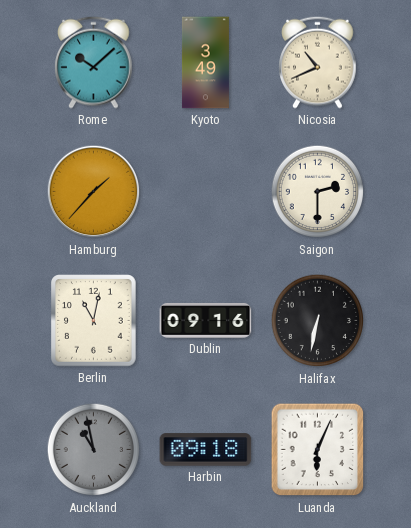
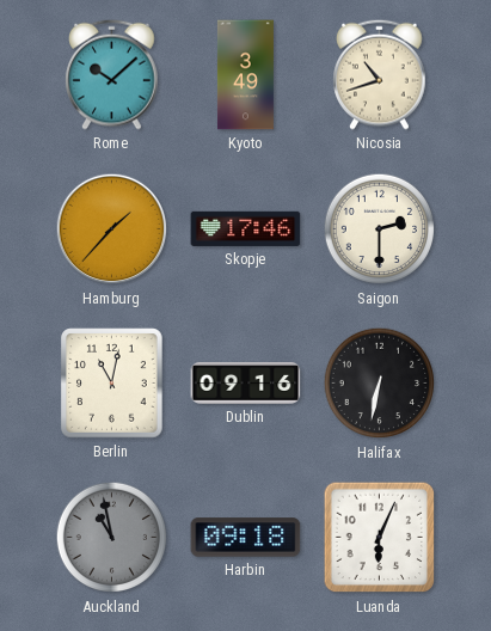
Nicosia: 10:41 -> 10:42 (380, 74)
Skopje: none -> 17:46 (246, 228)
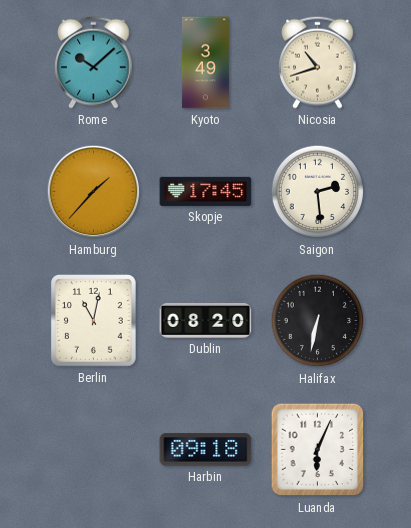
Skopje: 17:46 -> 17:45 (206, 191)
Saigon: 2:30 -> 2:29 (318, 192)
Dublin: 09:16 -> 08:20 (206, 321)
Auckland: 10:58 -> none (112, 538)
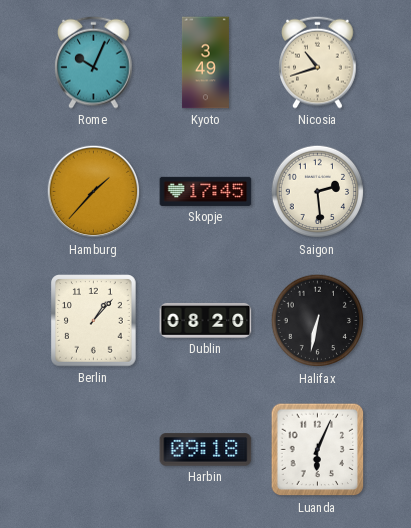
Rome: 10:08 -> 10:04 (94, 62)
Berlin: 11:02 -> 1:07 (94, 321)
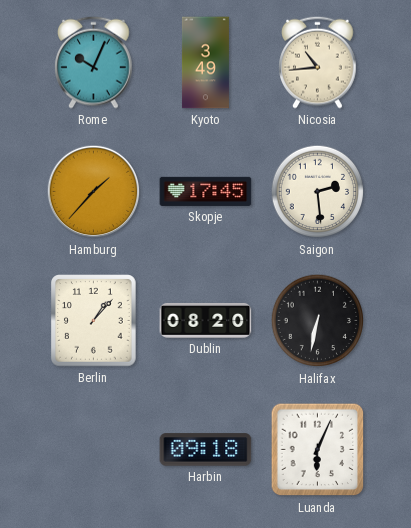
Nicosia: 10:42 -> 10:44 (318, 62)
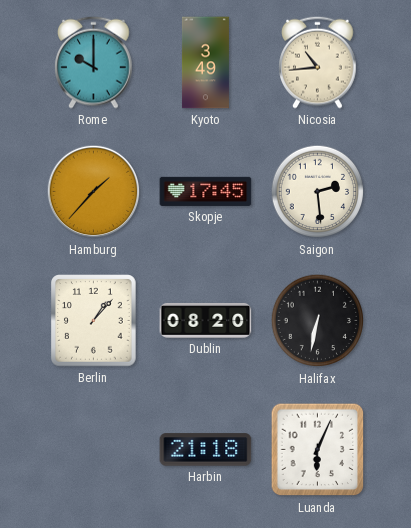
Rome: 10:04 -> 10:00 (94, 62)
Harbin: 09:18 -> 21:18 (206, 450)
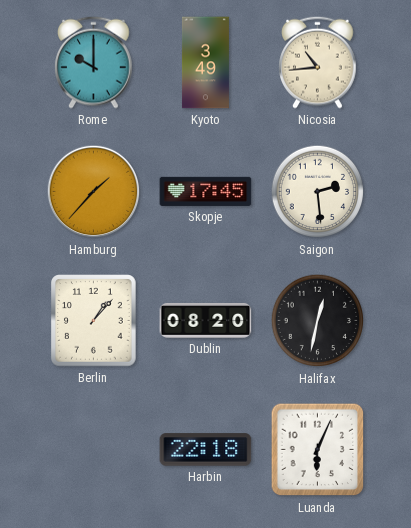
Halifax: 6:32 -> 12:32 (318, 321)
Harbin: 21:18 -> 22:18 (206, 450)
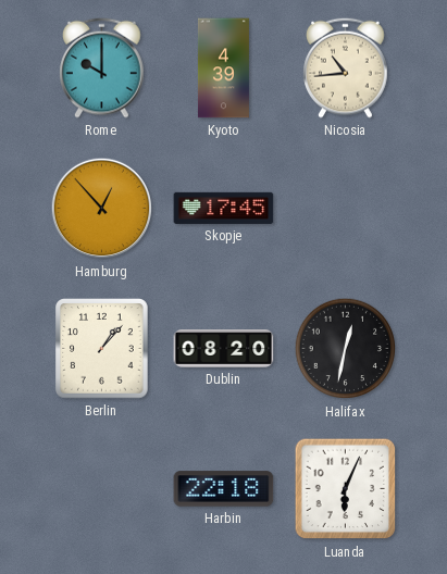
Kyoto: 3:49 -> 4:39 (223, 68)
Hamburg: 1:37 -> 12:53 (102, 209)
Saigon: 2:29 -> none (318, 192)
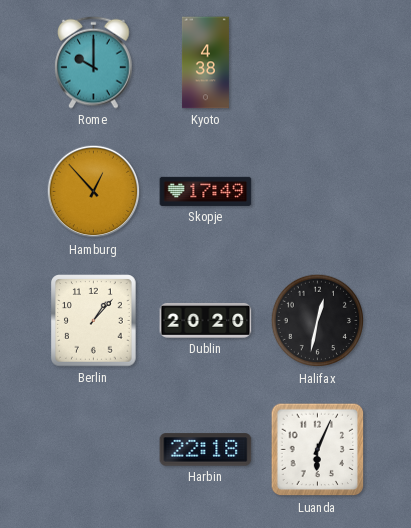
Kyoto: 4:39 -> 4:38 (205, 63)
Nicosia: 10:44 -> none (346, 67)
Skopje: 17:45 -> 17:49 (206, 191)
Dublin: 08:20 -> 20:20 (206, 321)
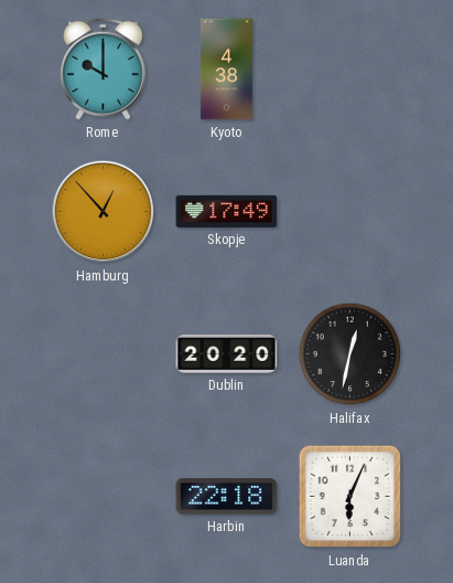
Berlin: 1:07 -> none (94, 321)
